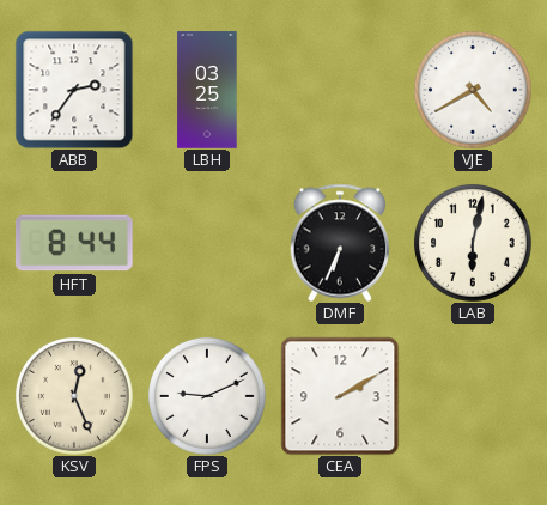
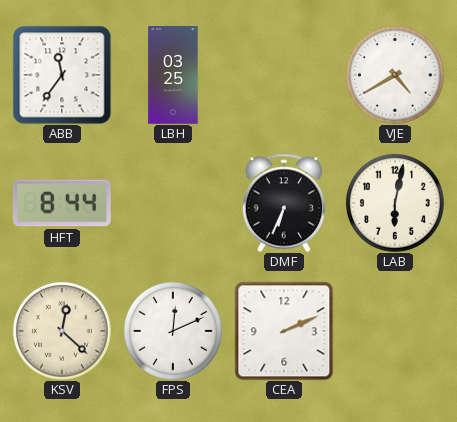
ABB: 2:36 -> 11:36 (62, 75)
KSV: 12:26 -> 12:22 (62, 331)
FPS: 9:11 -> 12:11 (173, 331)
CEA: 2:10 -> 2:11 (284, 331)
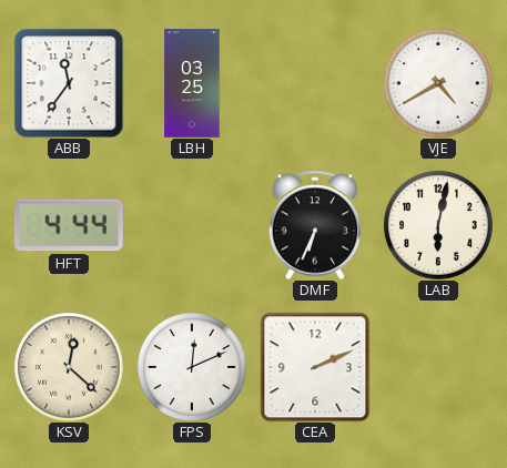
HFT: 8:44 -> 4:44 (69, 225)
